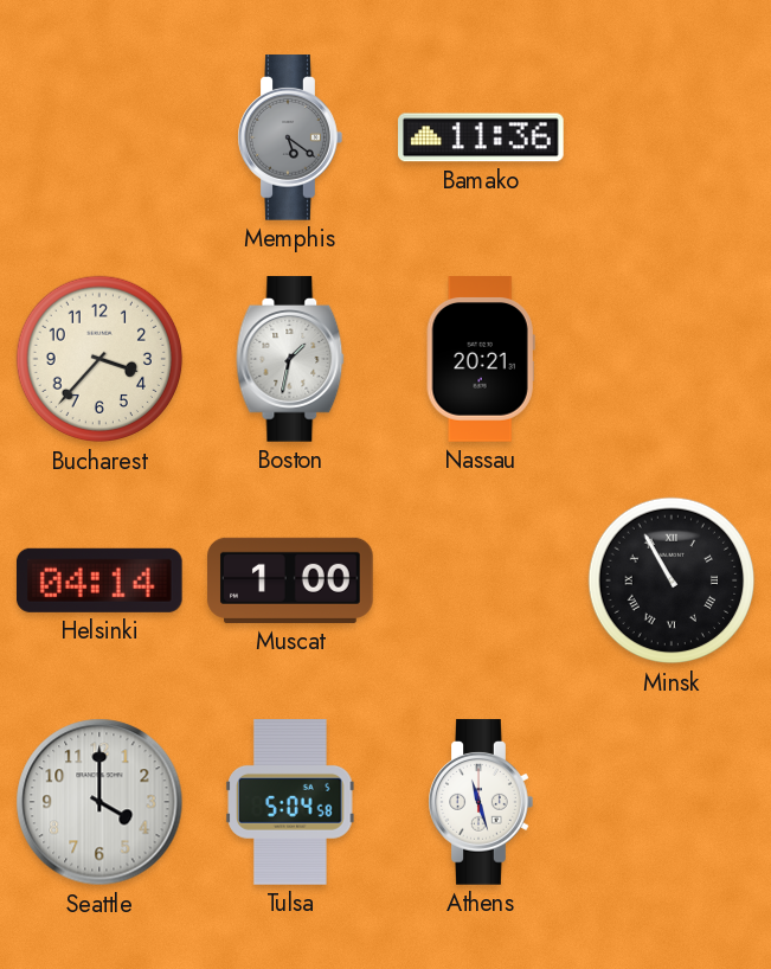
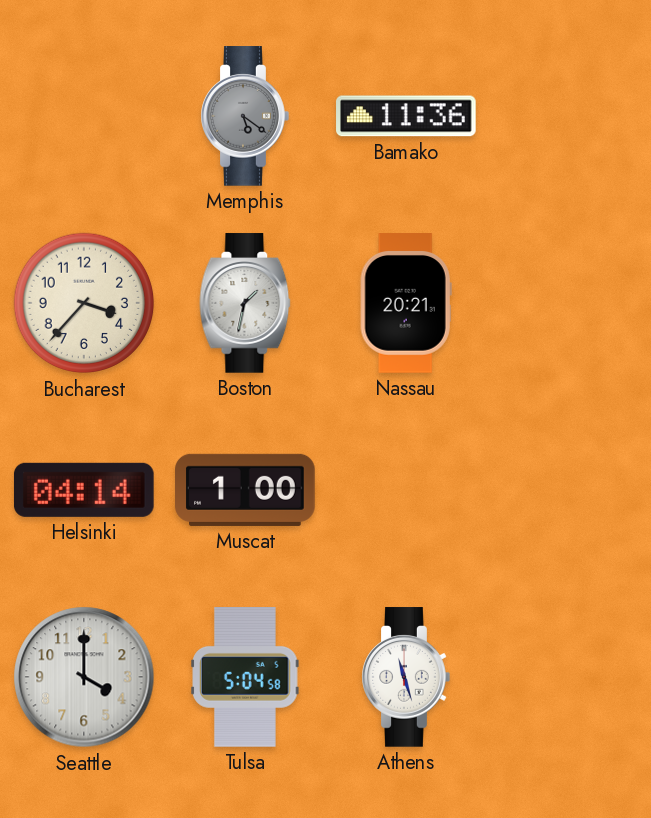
Minsk: 10:55 -> none (672, 580)
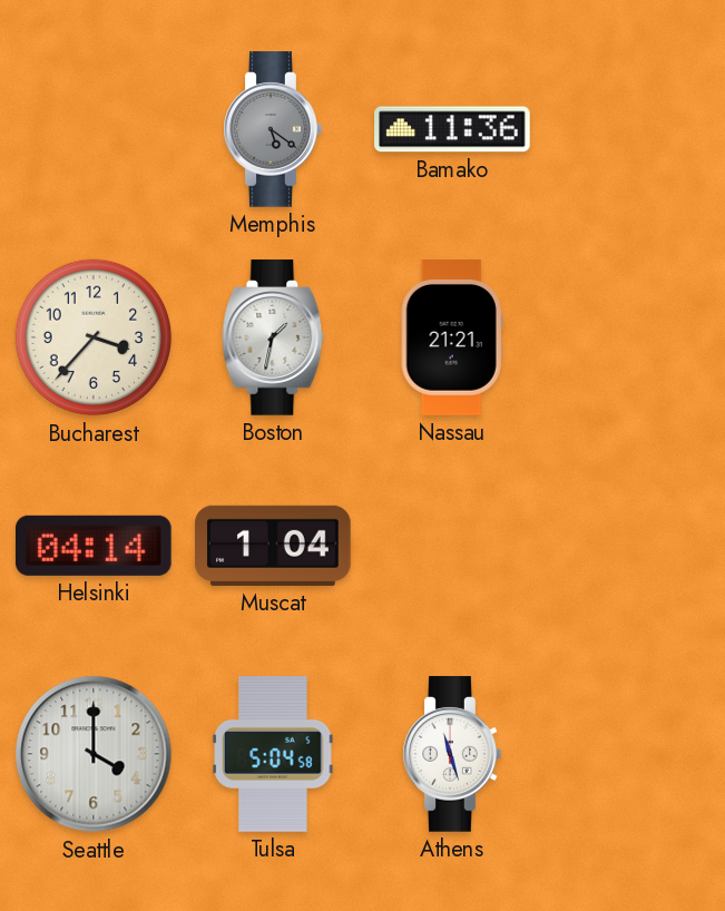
Nassau: 20:21 -> 21:21 (452, 337)
Muscat: 1:00 -> 1:04 (273, 546)
